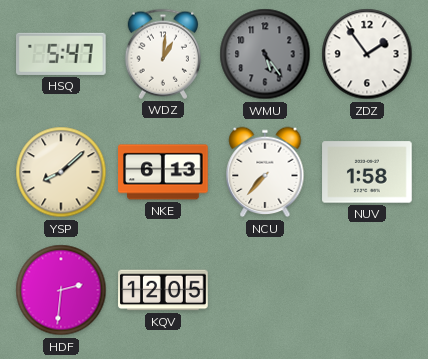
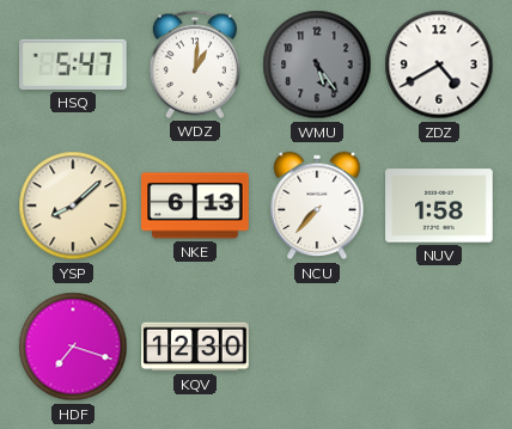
ZDZ: 1:54 -> 4:40 (439, 65)
HDF: 2:31 -> 7:18 (73, 347)
KQV: 12:05 -> 12:30 (195, 347)
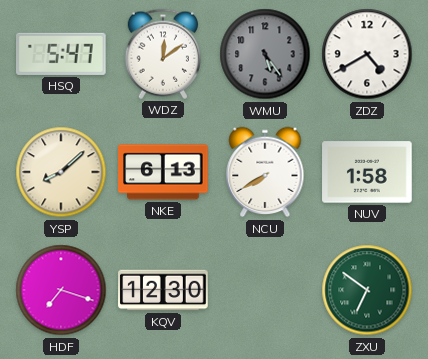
WDZ: 1:01 -> 12:09 (163, 54)
NCU: 7:37 -> 7:40 (265, 172)
ZXU: none -> 6:51 (367, 290)
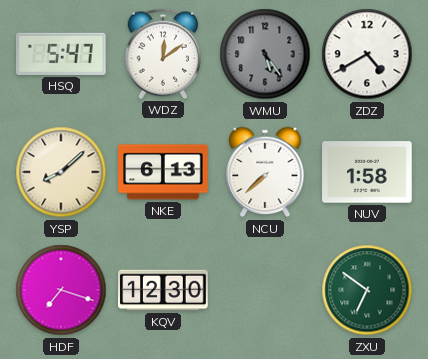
NCU: 7:40 -> 7:38 (265, 172)
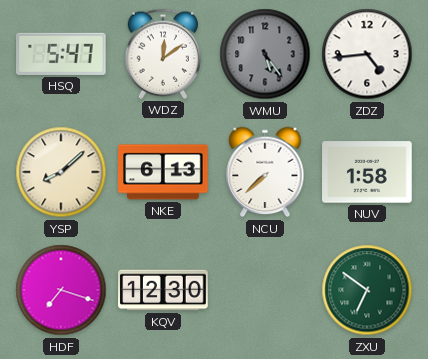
ZDZ: 4:40 -> 4:44 (367, 54)
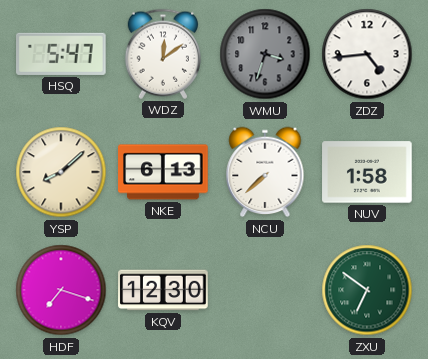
WMU: 5:24 -> 3:33 (265, 54)
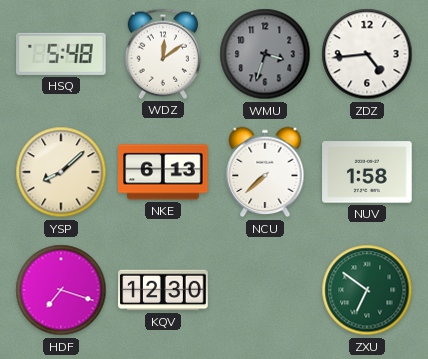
HSQ: 5:47 -> 5:48 (62, 54)
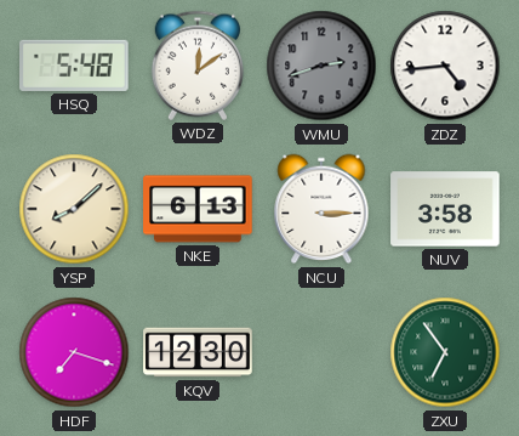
WMU: 3:33 -> 2:42 (321, 66)
NCU: 7:38 -> 3:15 (321, 209)
NUV: 1:58 -> 3:58 (445, 209)
ZXU: 6:51 -> 6:54 (445, 352)
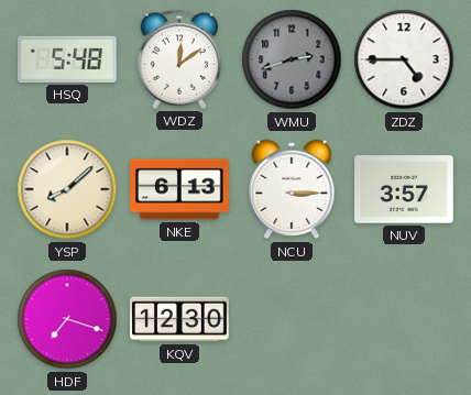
ZDZ: 4:44 -> 4:45 (404, 59)
NUV: 3:58 -> 3:57 (404, 189)
ZXU: 6:54 -> none (445, 352)
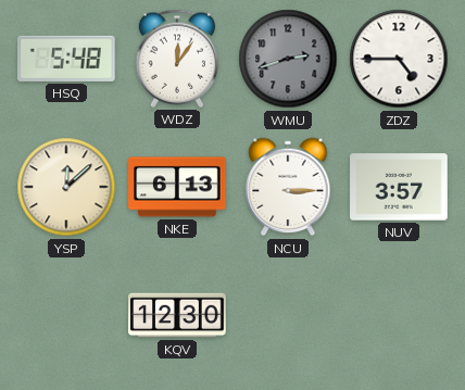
WDZ: 12:09 -> 12:06 (177, 59)
YSP: 8:08 -> 12:08 (66, 187)
HDF: 7:18 -> none (67, 319)
